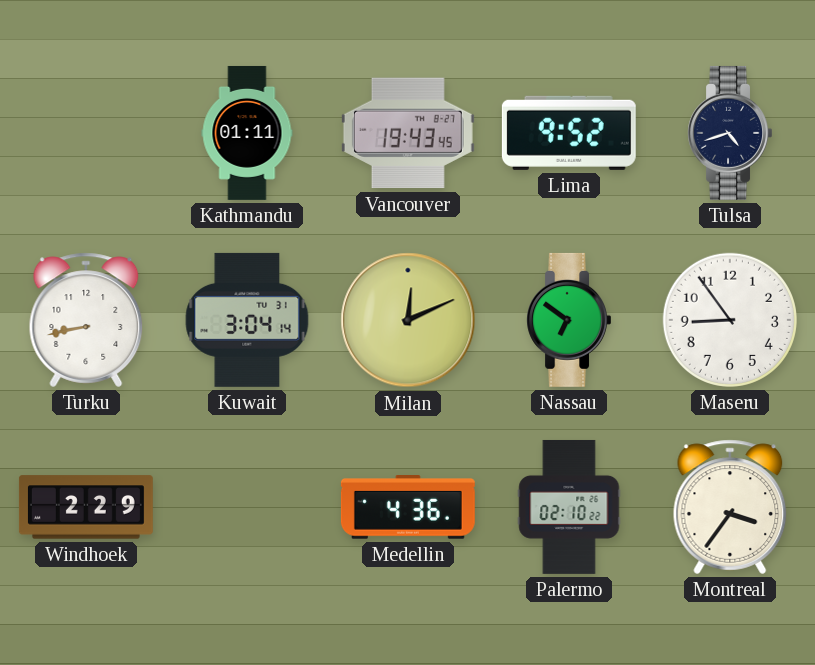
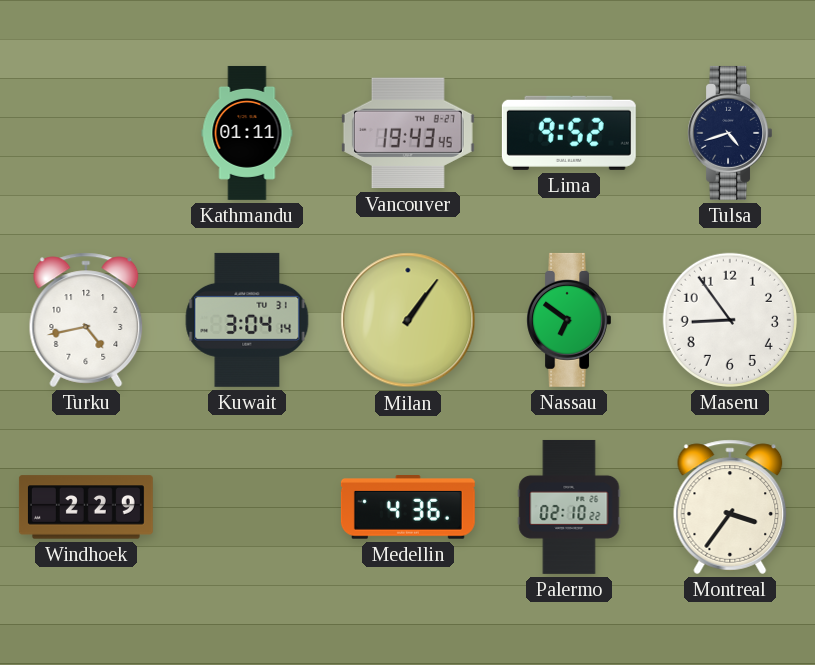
Turku: 8:43 -> 4:43 (86, 320)
Milan: 12:11 -> 1:06 (408, 320)
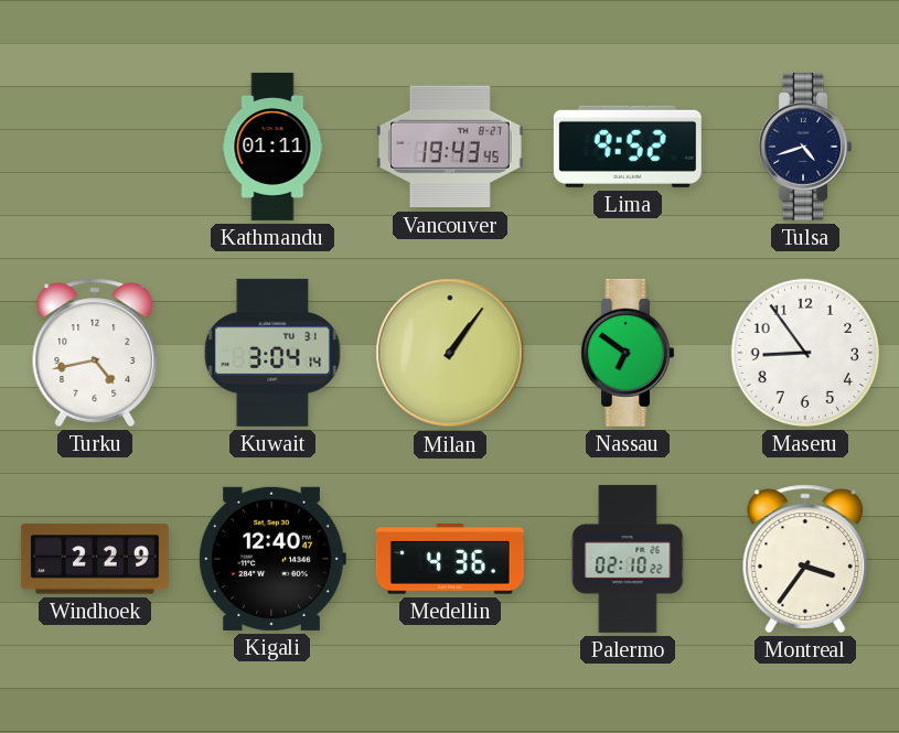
Kigali: none -> 12:40 (272, 559)
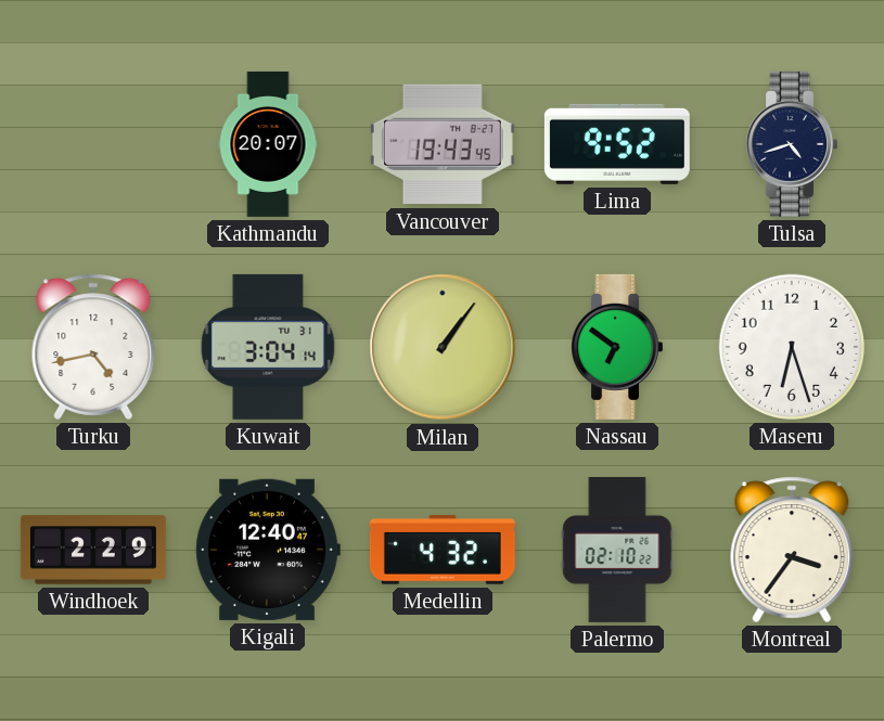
Kathmandu: 01:11 -> 20:07 (268, 144)
Maseru: 8:54 -> 6:27 (792, 347)
Medellin: 4:36 -> 4:32 (443, 551)
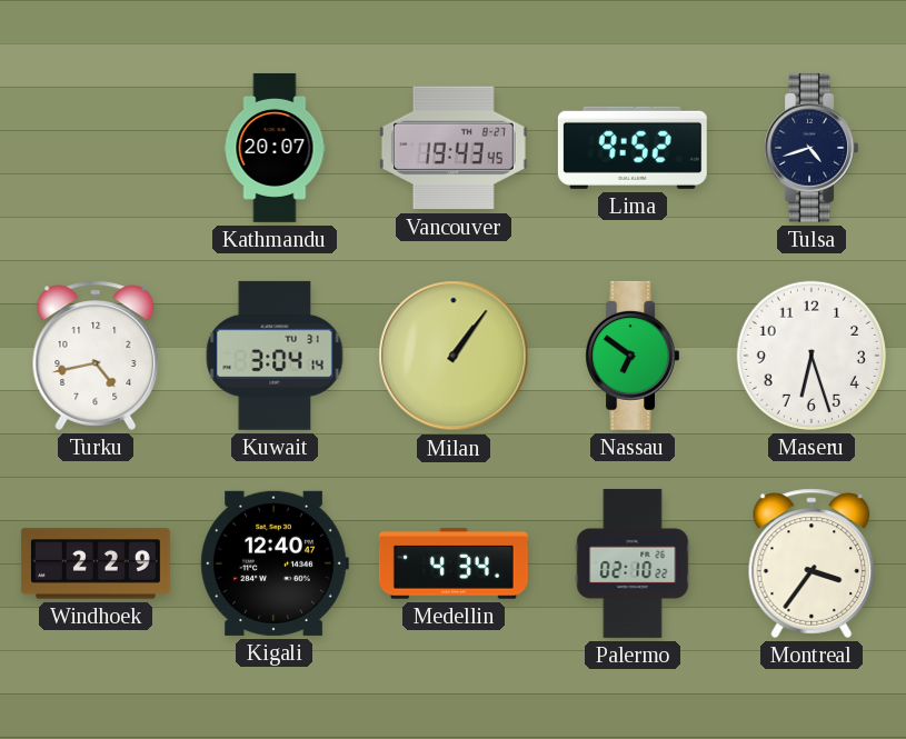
Medellin: 4:32 -> 4:34 (454, 565)
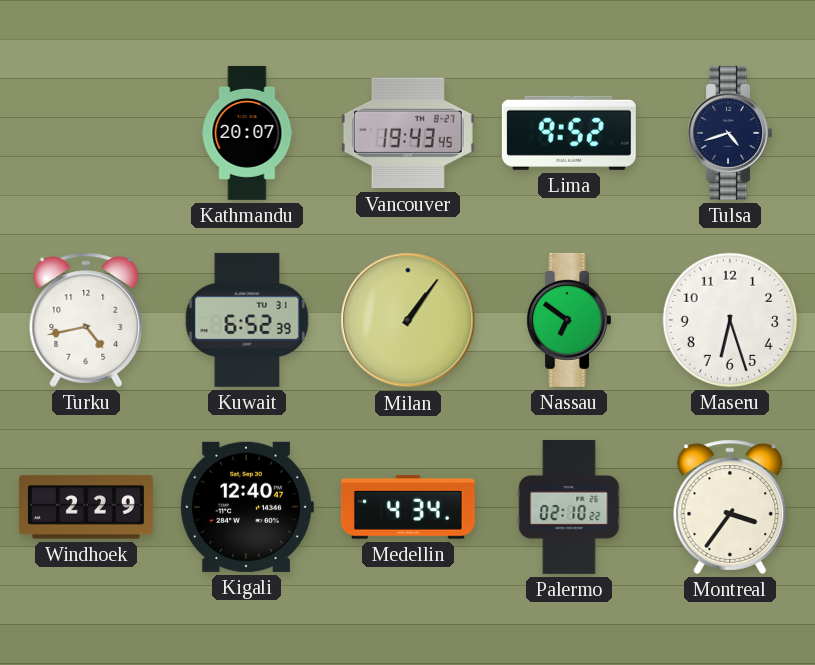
Kuwait: 3:04 -> 6:52 (247, 320)
